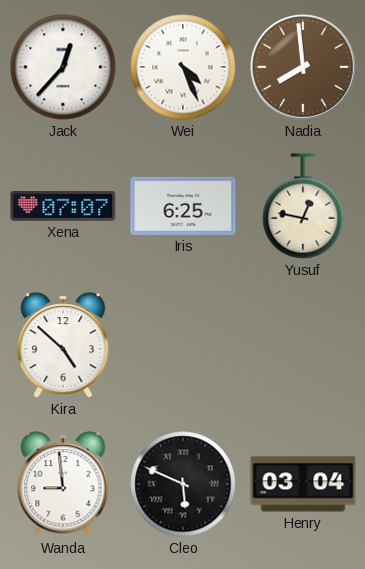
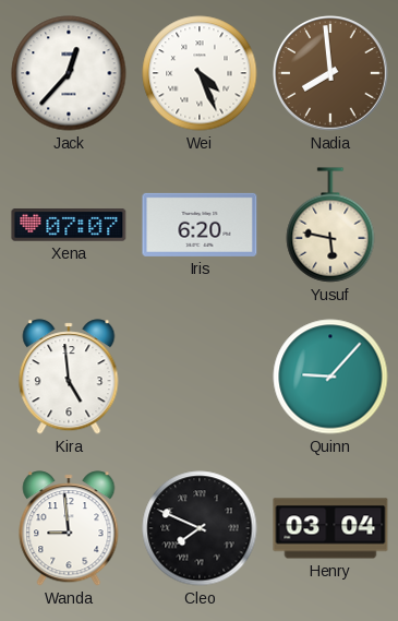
Iris: 6:25 -> 6:20 (200, 225)
Yusuf: 12:47 -> 5:47 (330, 225)
Kira: 4:52 -> 4:59 (69, 377)
Quinn: none -> 9:07 (330, 377)
Cleo: 5:49 -> 7:49 (200, 528)
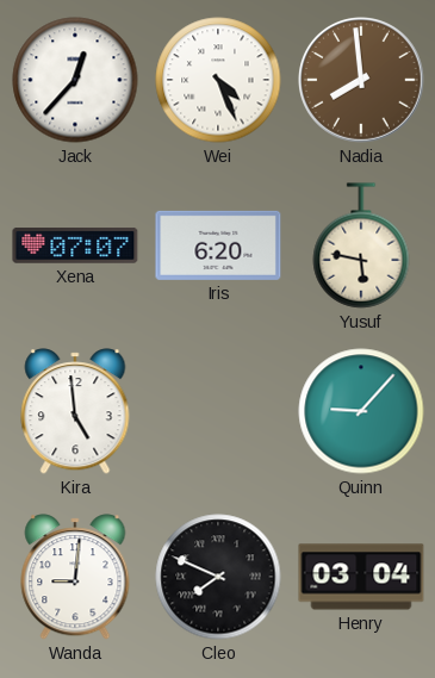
Wanda: 8:59 -> 9:01 (75, 577)
